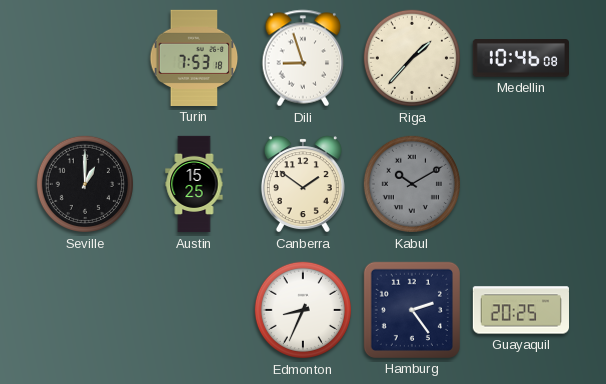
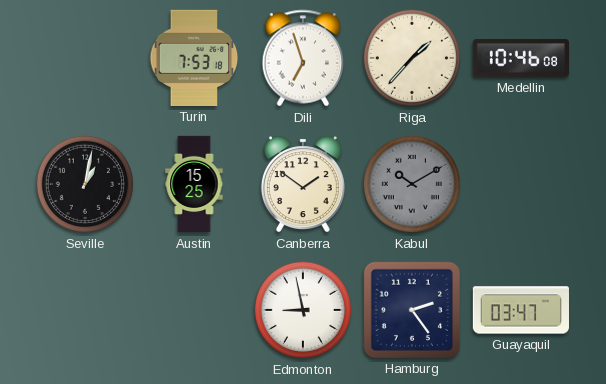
Dili: 8:57 -> 6:57 (303, 58)
Seville: 1:00 -> 1:02 (85, 184)
Edmonton: 8:34 -> 8:58 (303, 310)
Guayaquil: 20:25 -> 03:47 (520, 310)
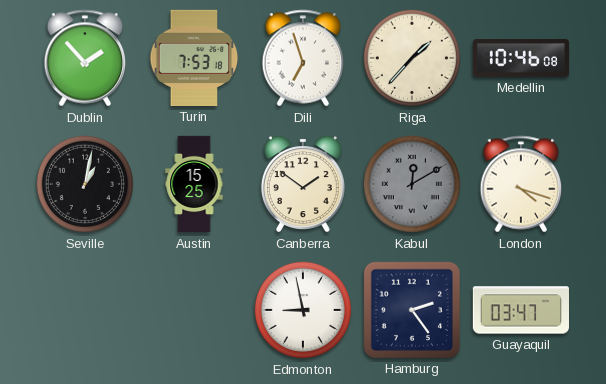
Dublin: none -> 1:53 (85, 58)
Kabul: 10:10 -> 12:10 (412, 184)
London: none -> 4:18 (521, 184)
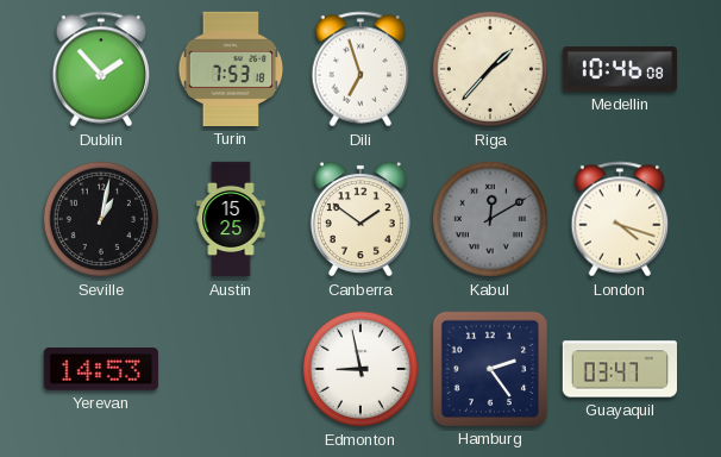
Yerevan: none -> 14:53 (101, 369)
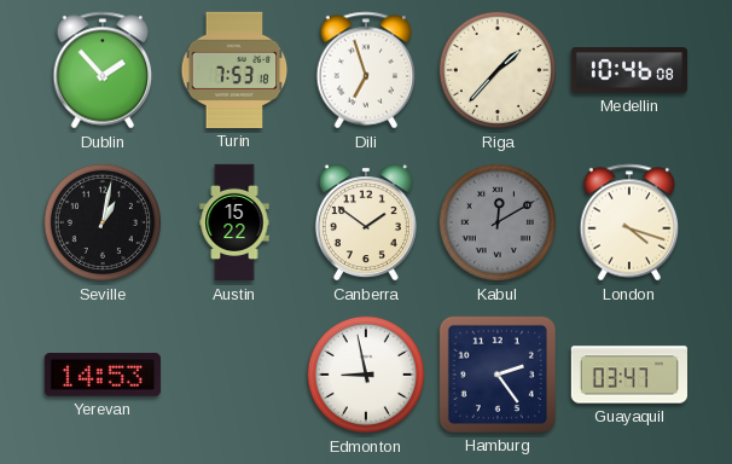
Austin: 15:25 -> 15:22 (234, 222)
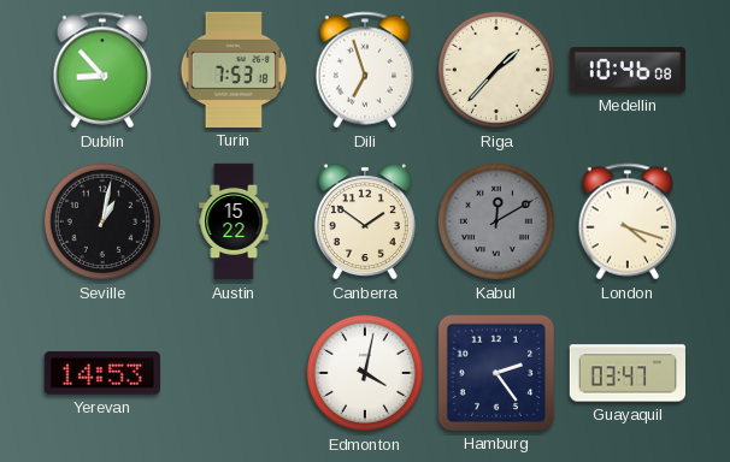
Dublin: 1:53 -> 8:53 (102, 70)
Edmonton: 8:58 -> 4:02 (365, 373)
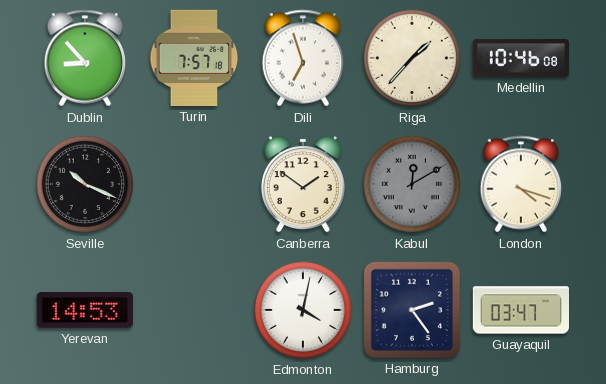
Turin: 7:53 -> 7:57 (194, 58)
Seville: 1:02 -> 10:19 (85, 184)
Austin: 15:22 -> none (234, 221)
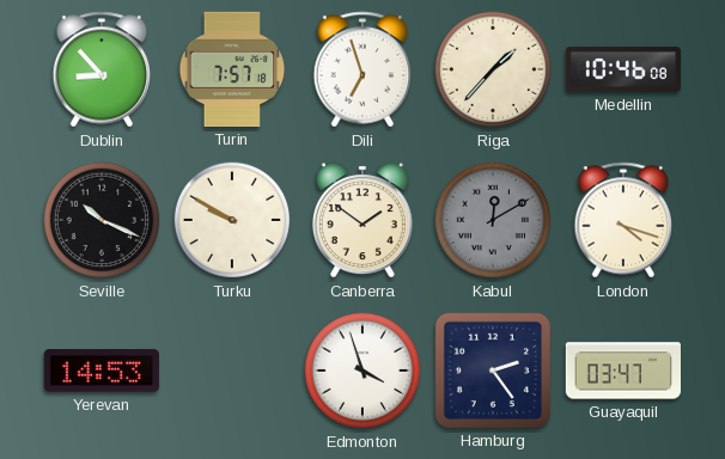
Turku: none -> 9:50 (232, 220)
Edmonton: 4:02 -> 3:57 (363, 371)
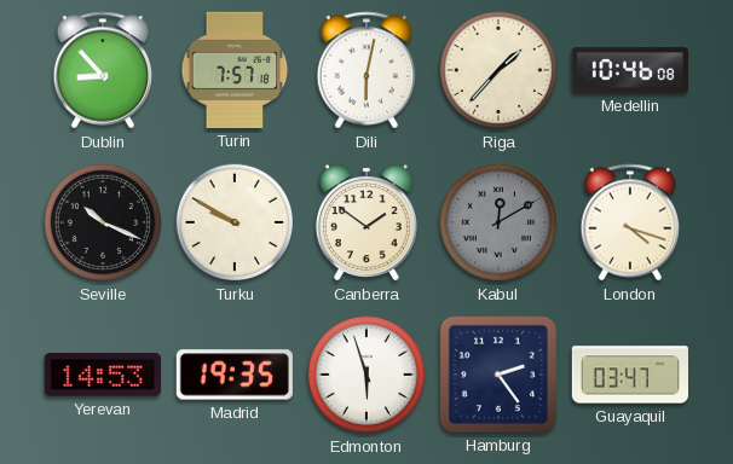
Dili: 6:57 -> 6:02 (366, 70)
Madrid: none -> 19:35 (235, 375)
Edmonton: 3:57 -> 5:57 (366, 375)
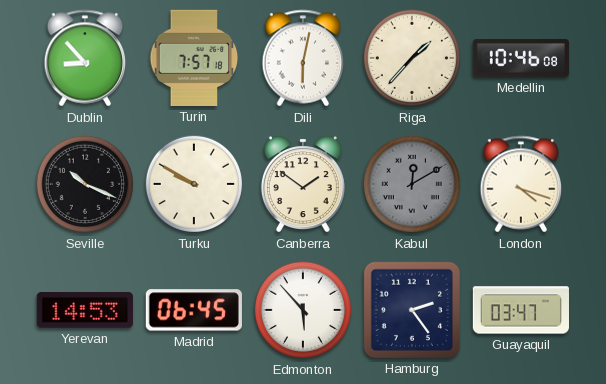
Madrid: 19:35 -> 06:45 (194, 310)
Edmonton: 5:57 -> 5:53 (303, 310)
